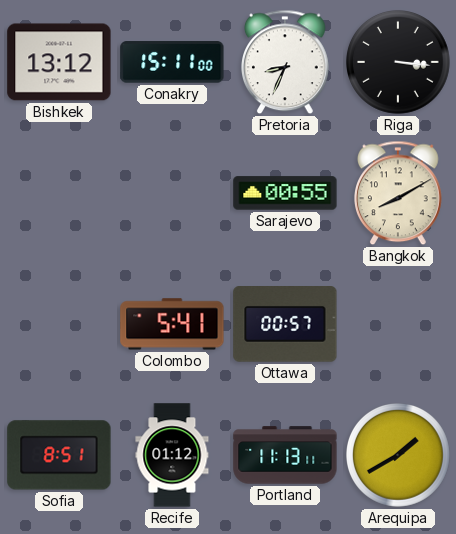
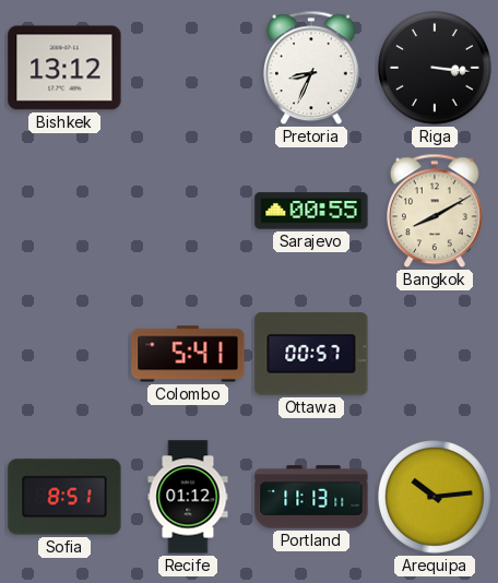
Conakry: 15:11 -> none (172, 62)
Arequipa: 1:40 -> 10:14 (436, 498)
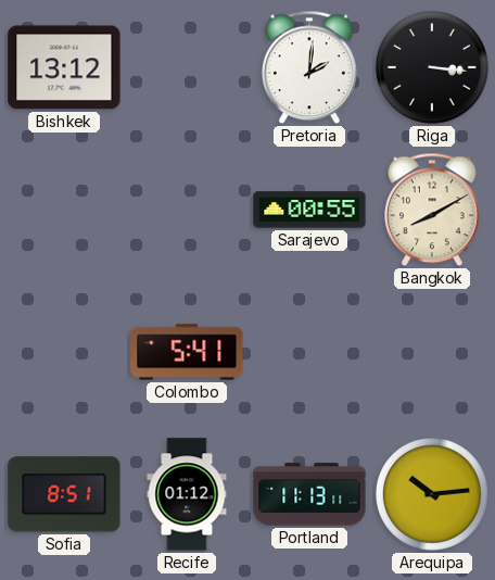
Pretoria: 8:34 -> 2:01 (310, 67)
Ottawa: 00:57 -> none (311, 355)
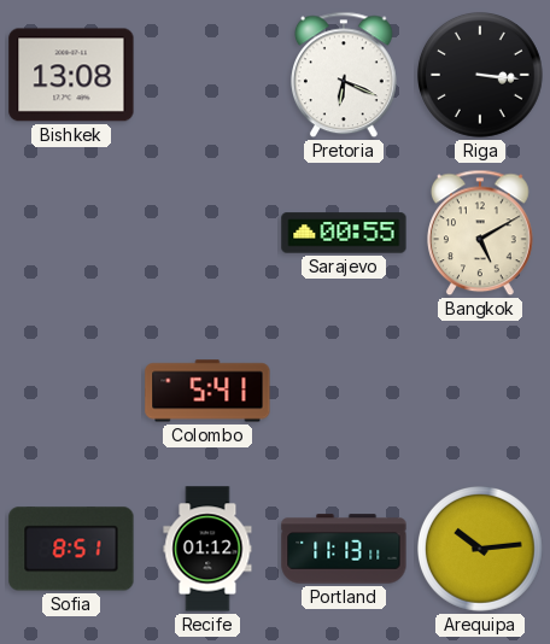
Bishkek: 13:12 -> 13:08 (71, 75)
Pretoria: 2:01 -> 6:19 (345, 75)
Bangkok: 8:10 -> 5:10 (481, 233)
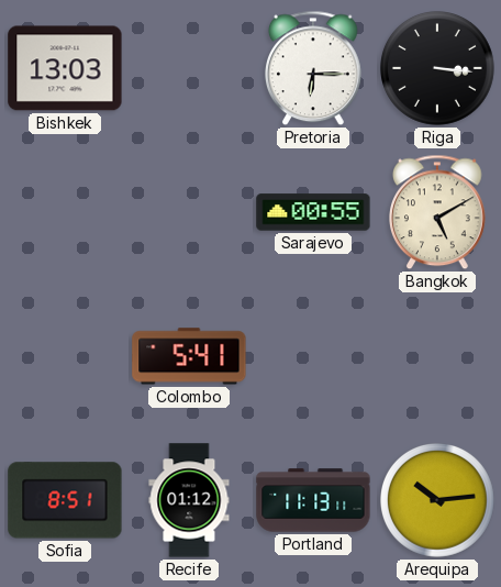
Bishkek: 13:08 -> 13:03 (65, 68)
Pretoria: 6:19 -> 6:15 (314, 68)
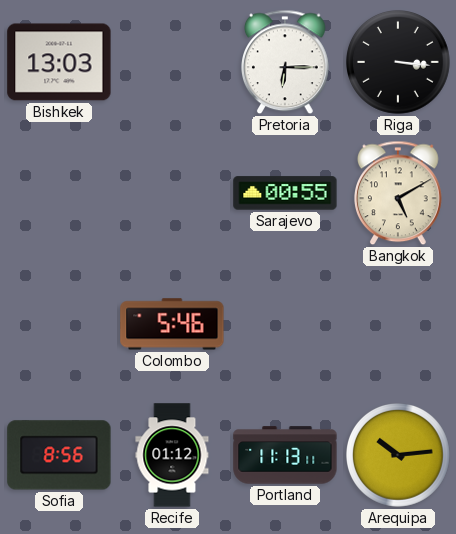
Colombo: 5:41 -> 5:46 (172, 324)
Sofia: 8:51 -> 8:56 (59, 455)
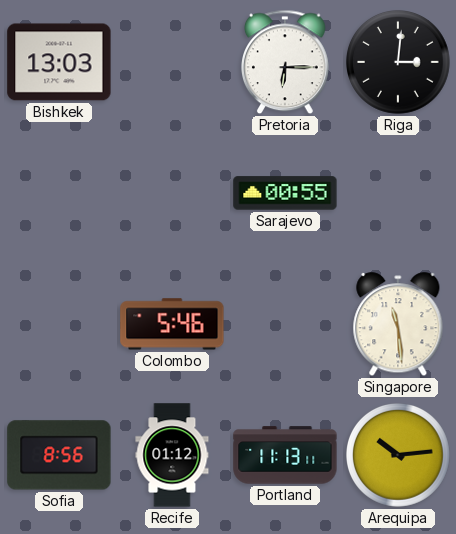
Riga: 3:16 -> 3:01 (399, 63)
Bangkok: 5:10 -> none (399, 193)
Singapore: none -> 11:29 (398, 325)
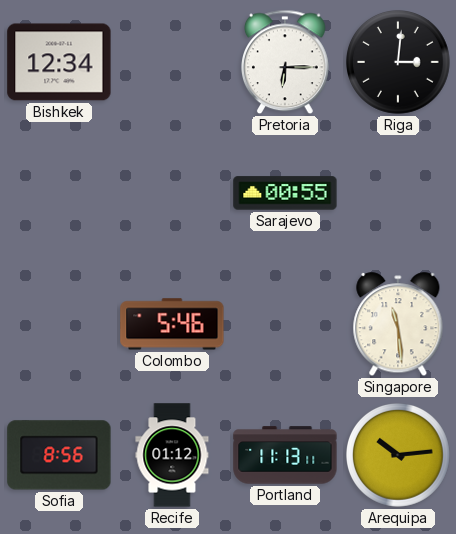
Bishkek: 13:03 -> 12:34 (59, 62)
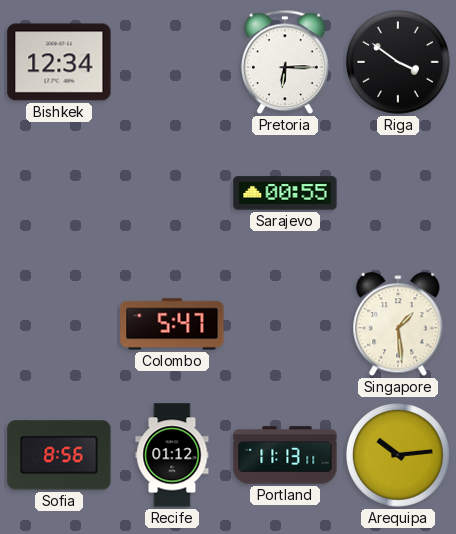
Riga: 3:01 -> 3:51 (399, 63)
Colombo: 5:46 -> 5:47 (172, 324)
Singapore: 11:29 -> 1:29 (398, 325)
